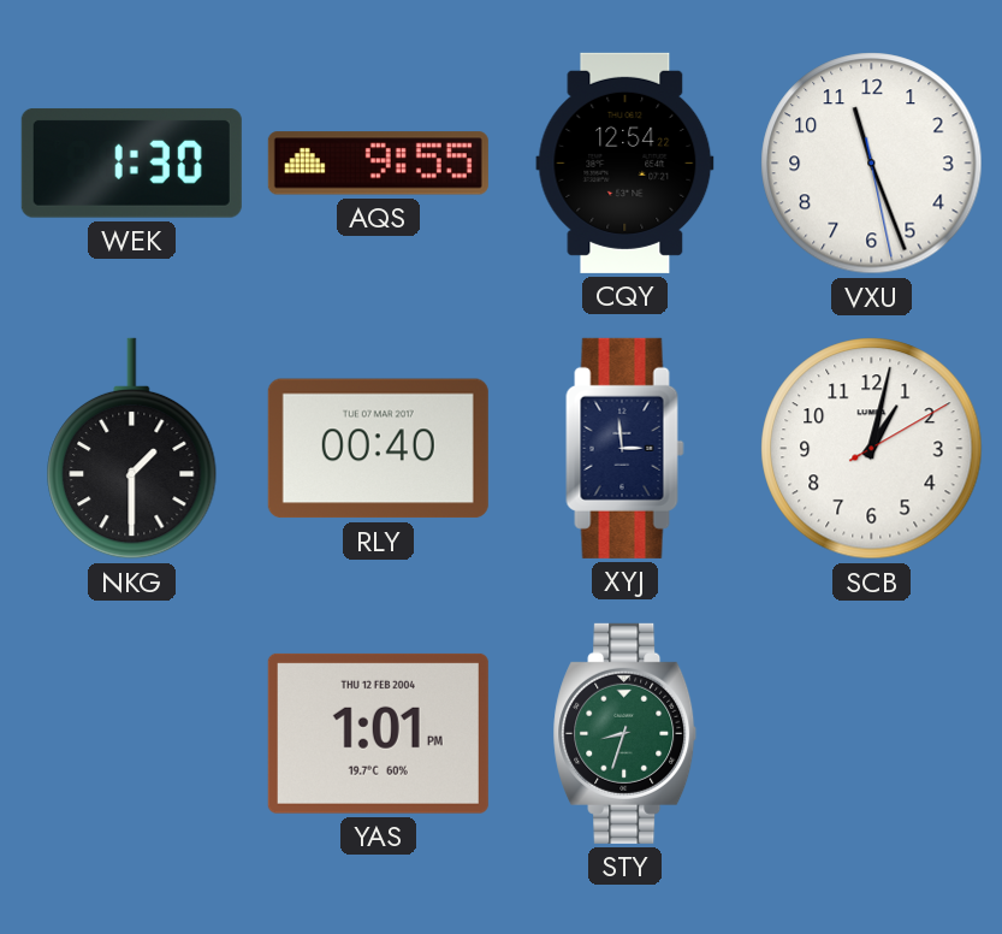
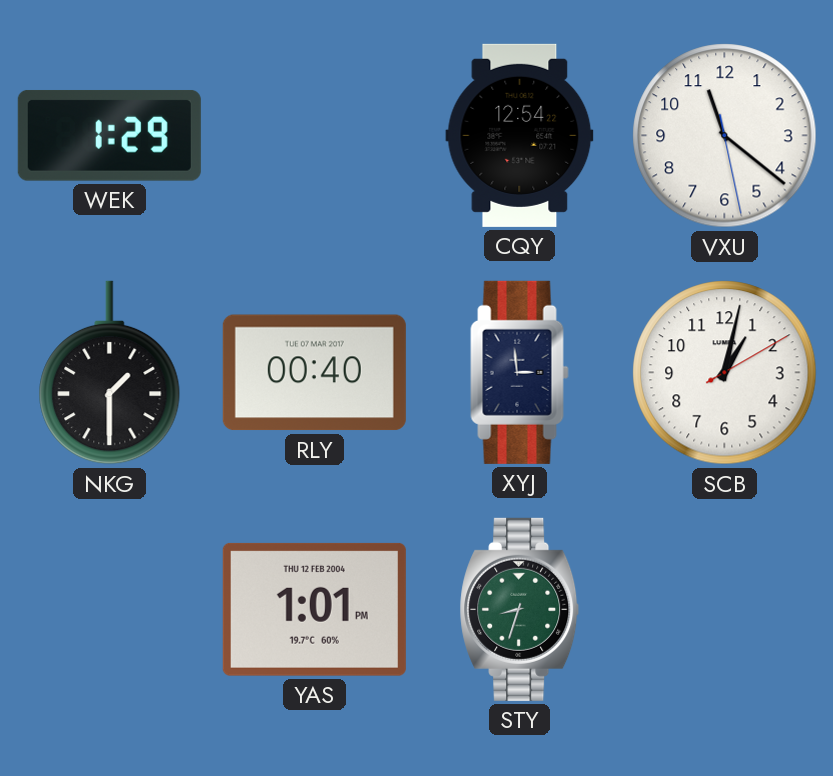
WEK: 1:30 -> 1:29 (109, 135)
AQS: 9:55 -> none (378, 164)
VXU: 11:26 -> 11:21 (725, 136)
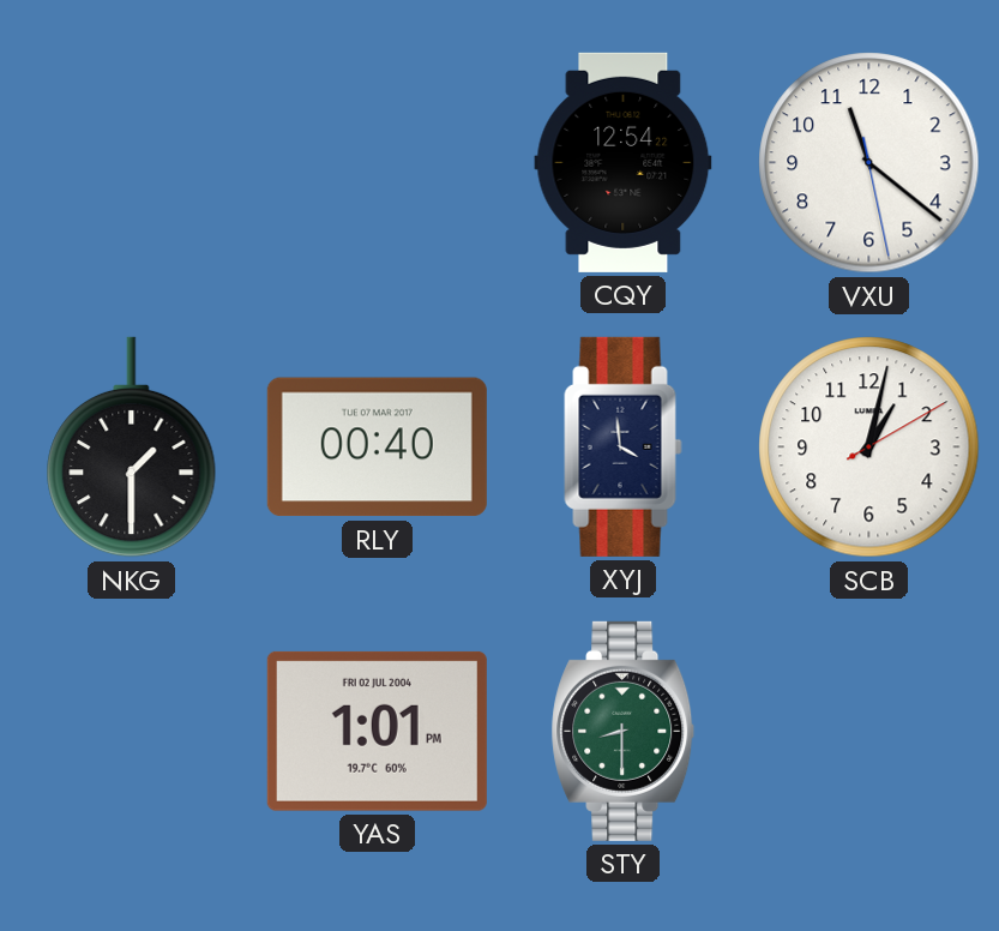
WEK: 1:29 -> none (109, 135)
XYJ: 2:59 -> 3:59 (624, 446)
YAS date: THU 12 FEB 2004 -> FRI 02 JUL 2004 (377, 731)
STY: 8:33 -> 8:30 (624, 731)
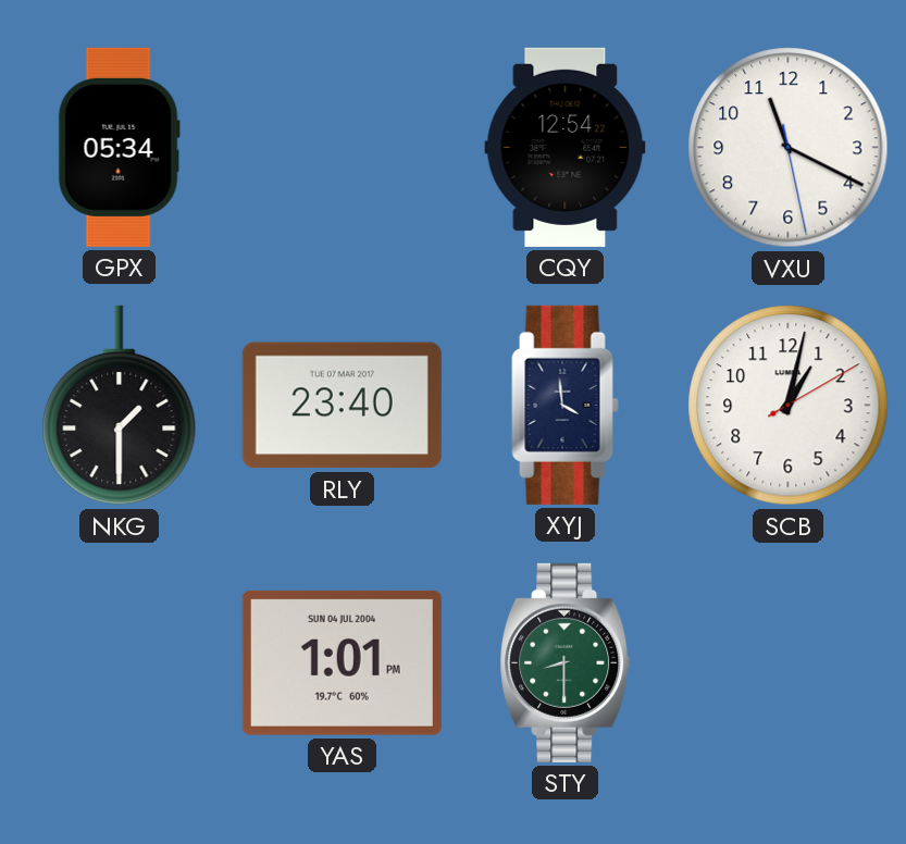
GPX: none -> 05:34 (119, 147)
VXU: 11:21 -> 11:19 (789, 148)
RLY: 00:40 -> 23:40 (342, 406)
YAS date: FRI 02 JUL 2004 -> SUN 04 JUL 2004 (342, 662)
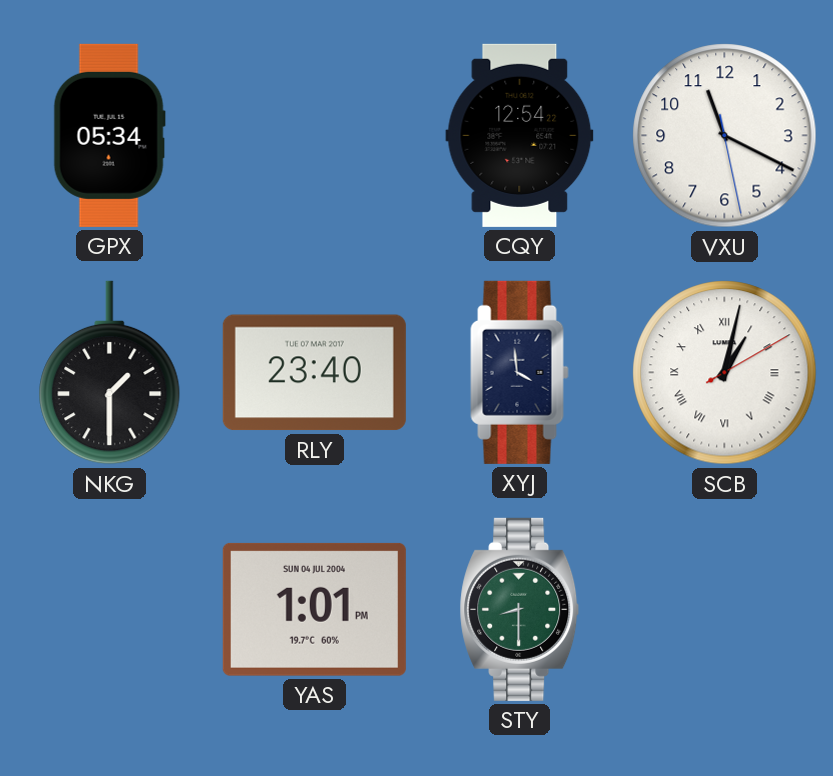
SCB numerals: Arabic -> Roman (725, 373)
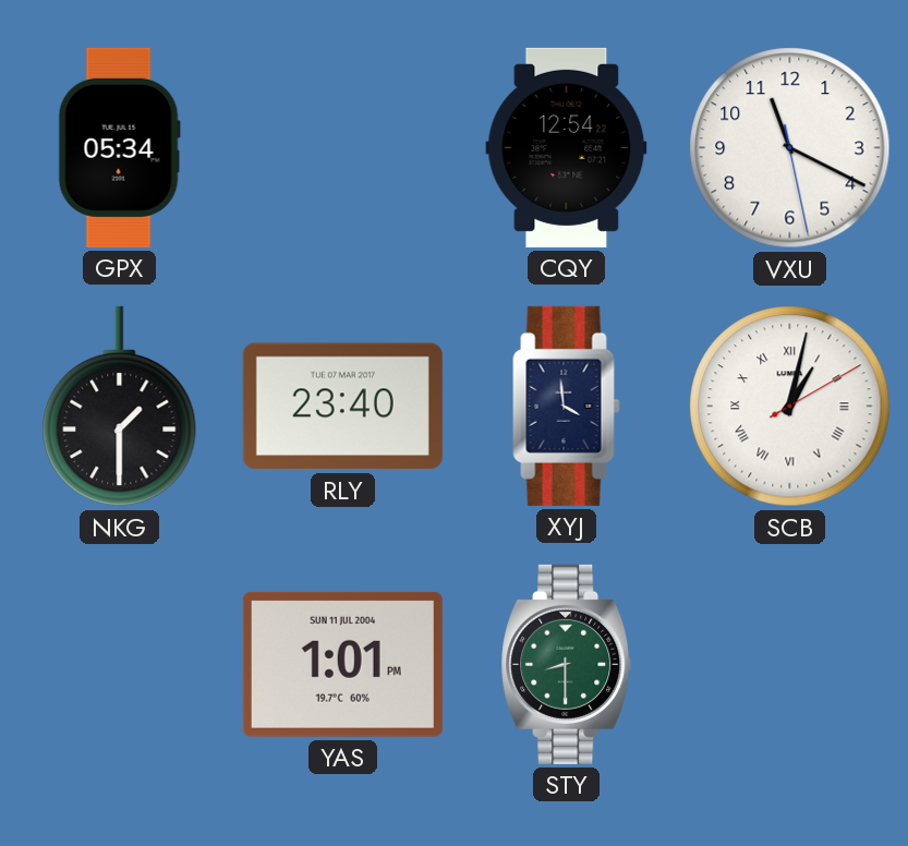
YAS date: SUN 04 JUL 2004 -> SUN 11 JUL 2004 (342, 664)
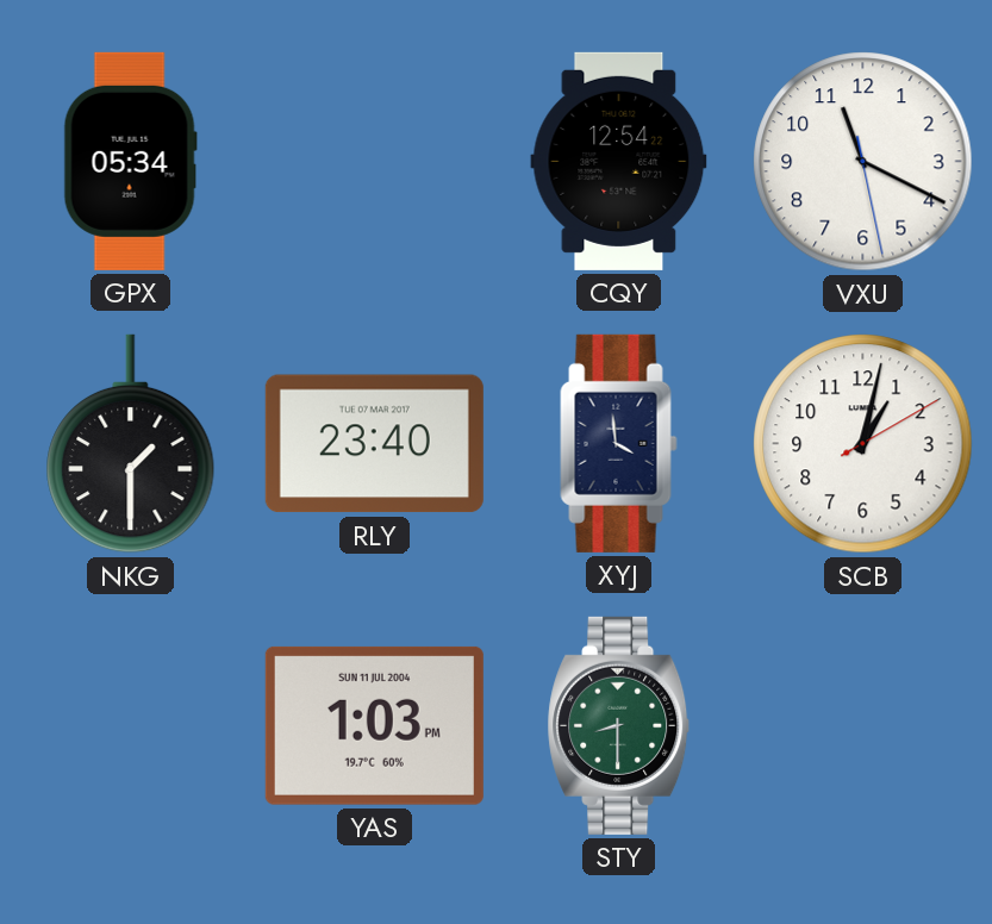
SCB numerals: Roman -> Arabic (863, 444)
YAS: 1:01 -> 1:03 (374, 725)
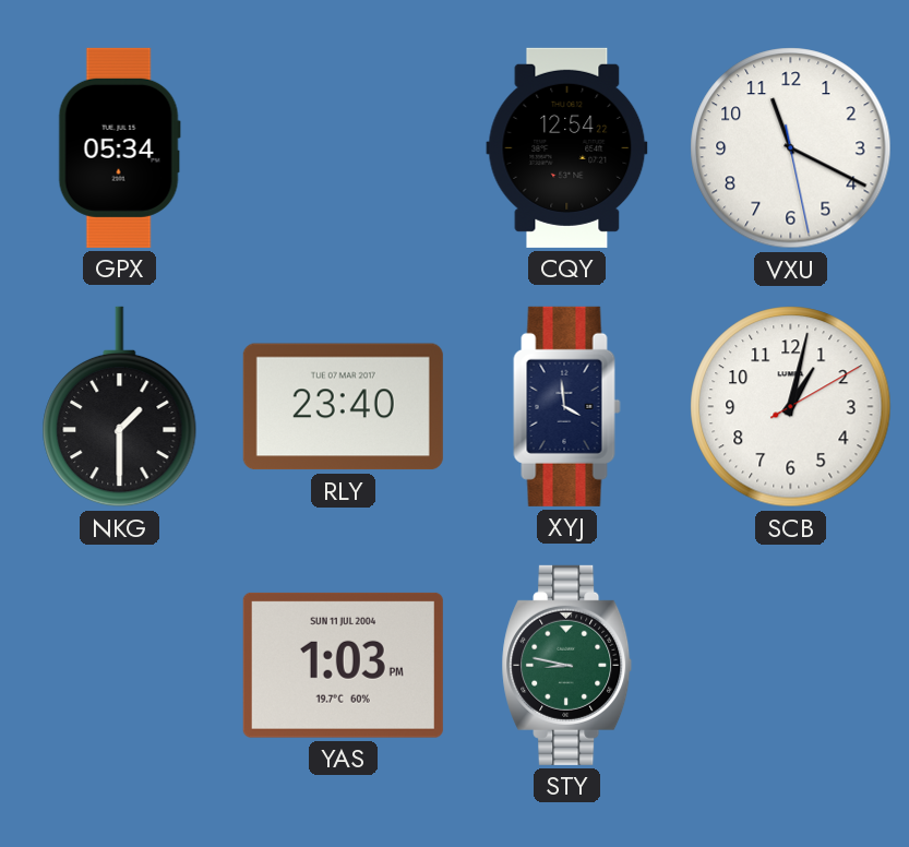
STY: 8:30 -> 8:47 (567, 665)
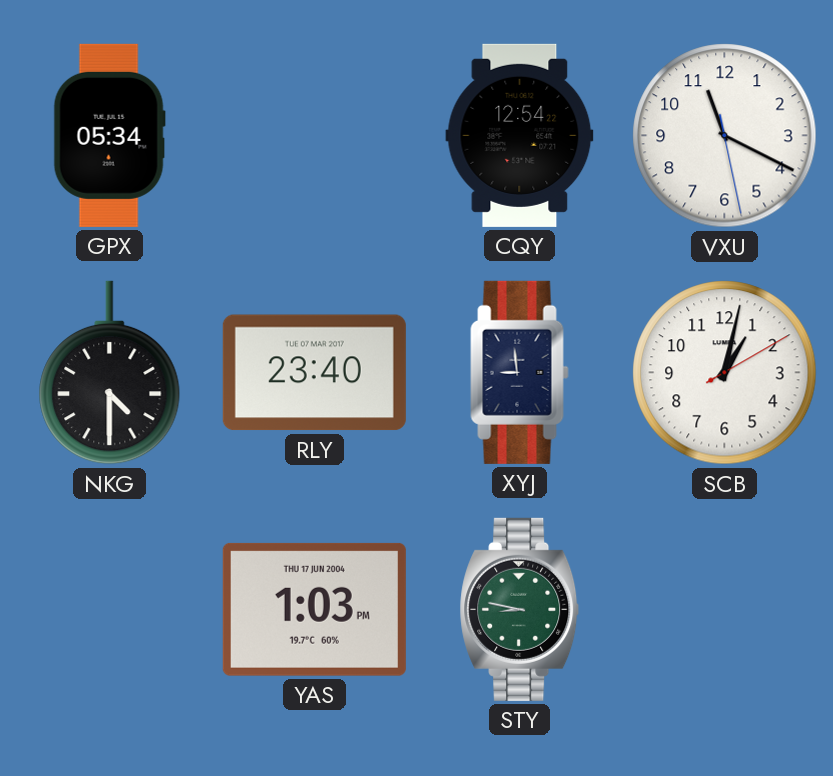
NKG: 1:30 -> 4:30 (110, 373)
XYJ: 3:59 -> 8:59 (520, 372)
YAS date: SUN 11 JUL 2004 -> THU 17 JUN 2004 (314, 609)
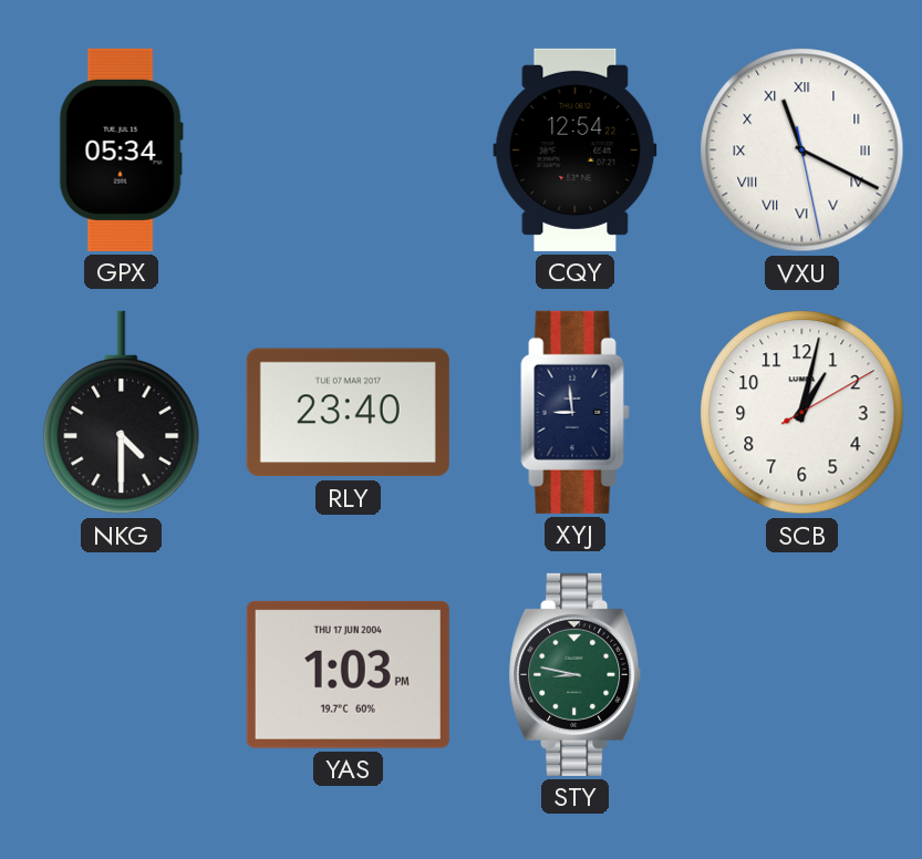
VXU numerals: Arabic -> Roman (802, 151)
